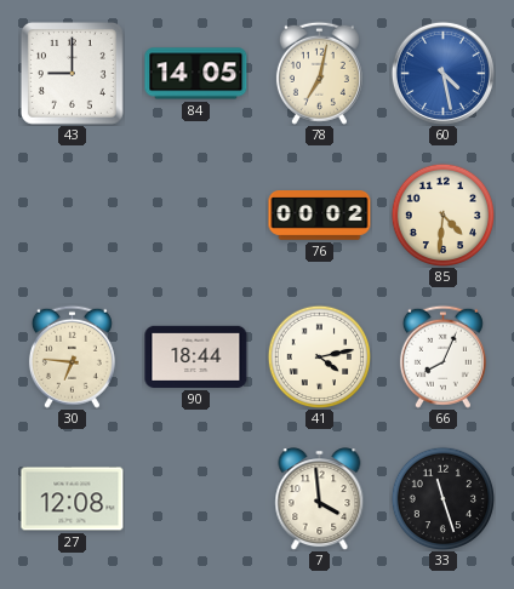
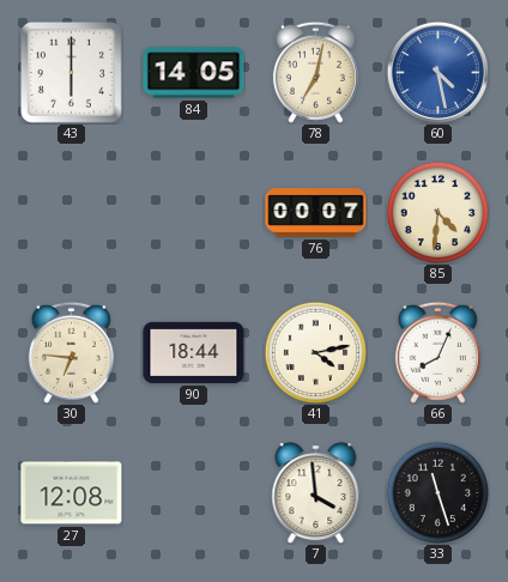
43: 9:00 -> 6:00 (71, 72)
76: 00:02 -> 00:07 (316, 213)
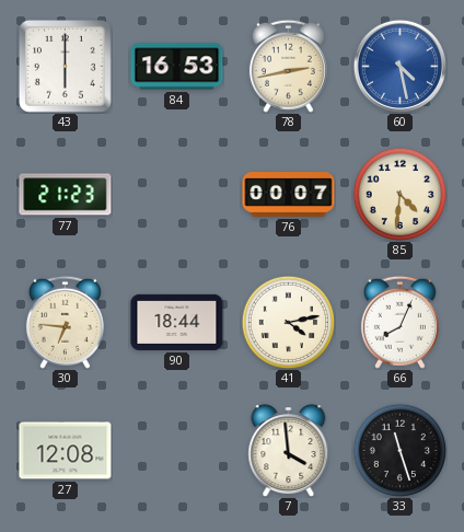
84: 14:05 -> 16:53 (177, 67)
78: 7:02 -> 2:43 (288, 66)
77: none -> 21:23 (66, 195)
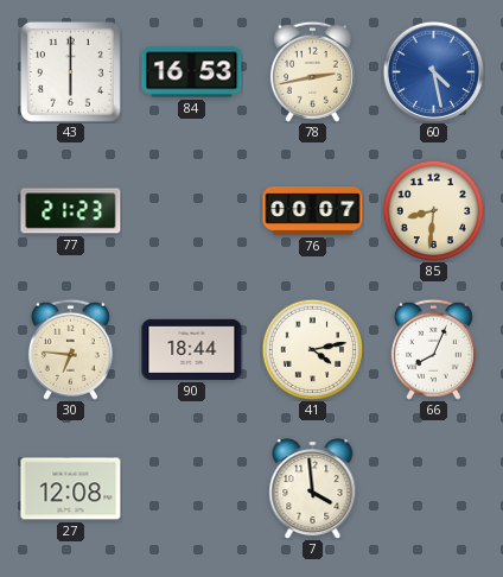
85: 4:31 -> 8:31 (433, 210)
33: 11:27 -> none (399, 450)
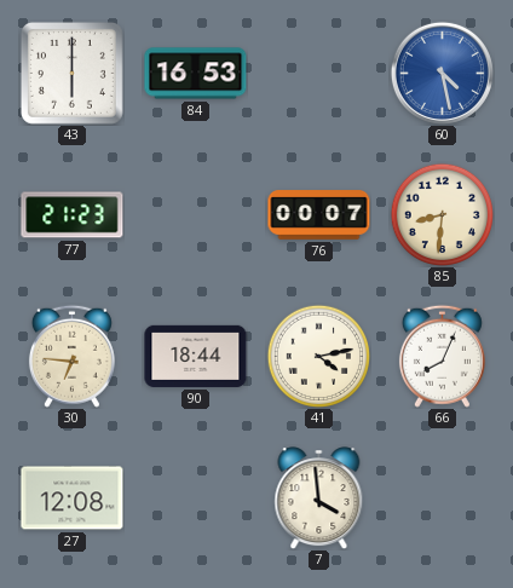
78: 2:43 -> none (312, 71)
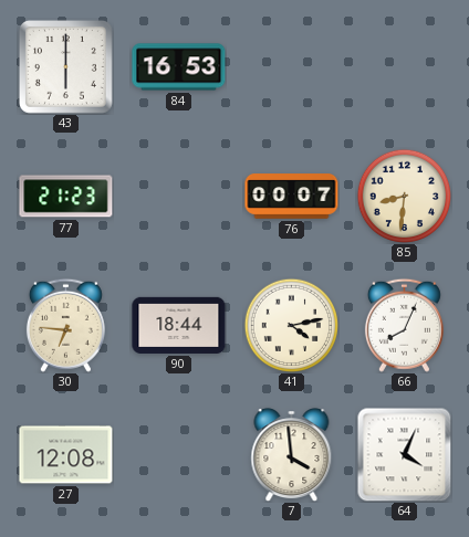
60: 4:28 -> none (442, 73)
64: none -> 4:04 (404, 454)
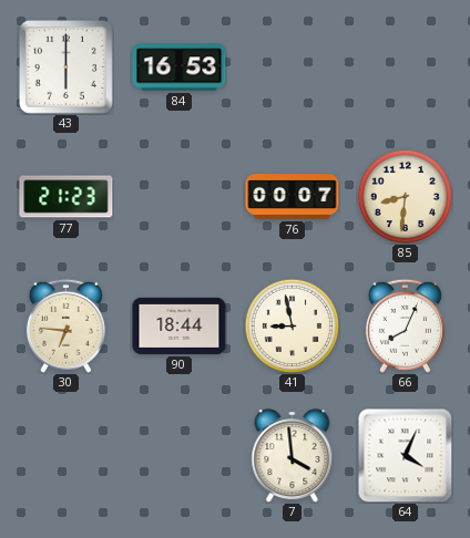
41: 4:13 -> 8:58 (292, 325)
27: 12:08 -> none (66, 455)
